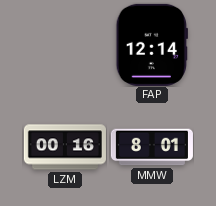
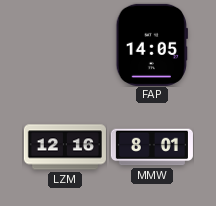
FAP: 12:14 -> 14:05 (152, 45)
LZM: 00:16 -> 12:16 (65, 147)
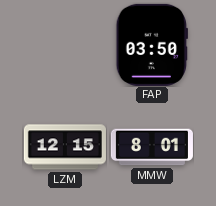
FAP: 14:05 -> 03:50 (152, 45)
LZM: 12:16 -> 12:15 (65, 147)
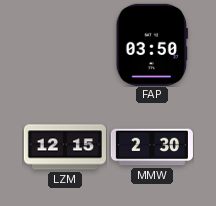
MMW: 8:01 -> 2:30 (152, 147)
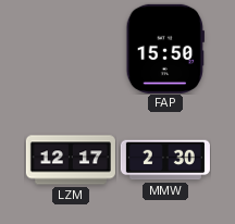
FAP: 03:50 -> 15:50 (165, 49)
LZM: 12:15 -> 12:17 (71, 160)
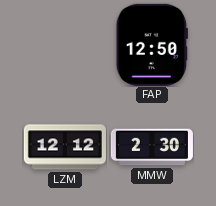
FAP: 15:50 -> 12:50 (152, 45)
LZM: 12:17 -> 12:12 (65, 147)
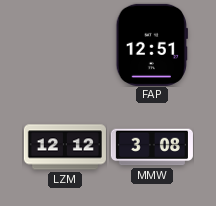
FAP: 12:50 -> 12:51 (152, 45)
MMW: 2:30 -> 3:08 (152, 147)
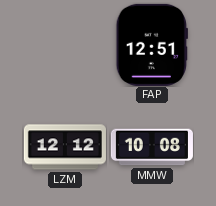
MMW: 3:08 -> 10:08 (152, 147)
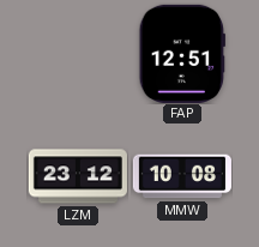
LZM: 12:12 -> 23:12 (78, 176)
